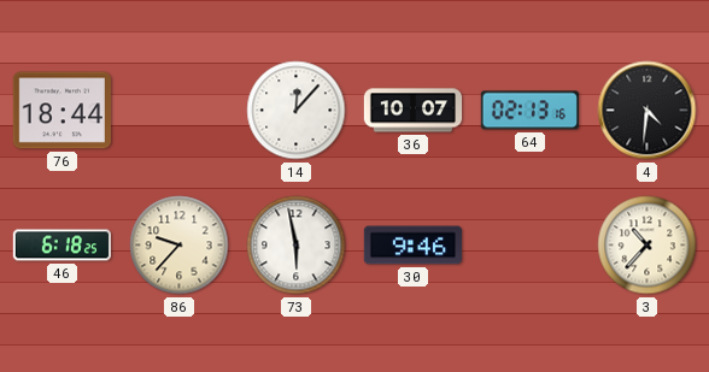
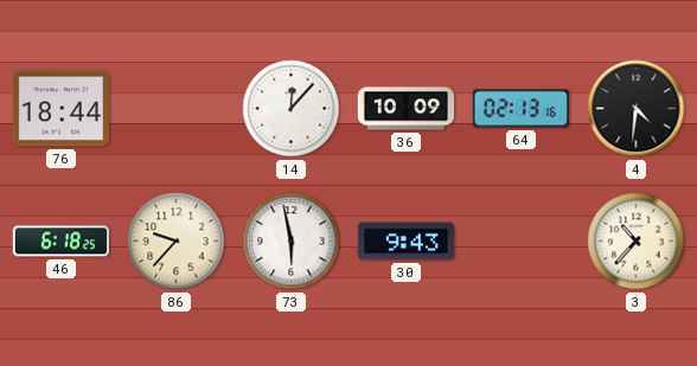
36: 10:07 -> 10:09 (407, 109)
30: 9:46 -> 9:43 (405, 242)
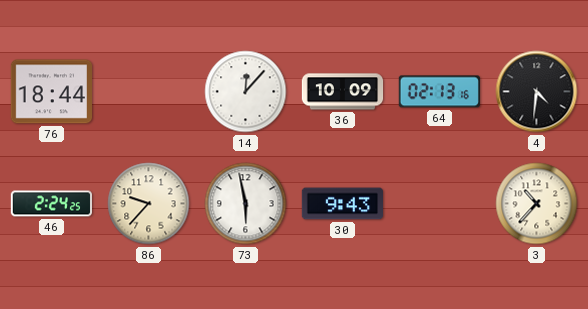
46: 6:18 -> 2:24 (51, 204)
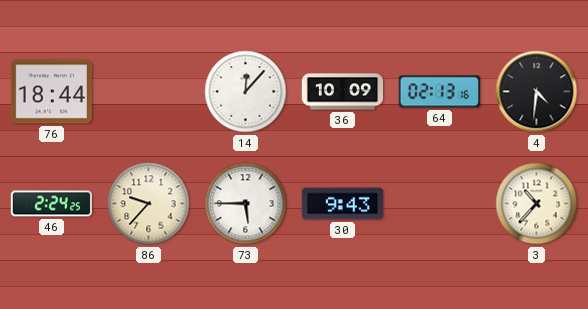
73: 5:58 -> 5:45 (246, 204)
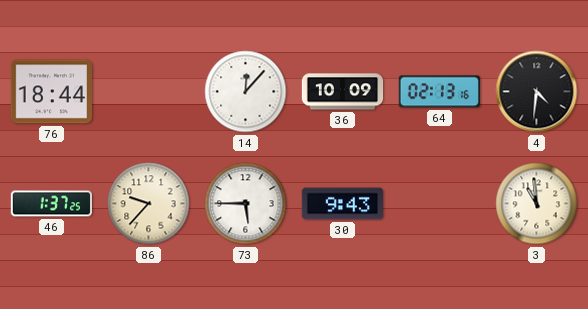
46: 2:24 -> 1:37 (51, 204)
3: 10:37 -> 10:59 (537, 204)
